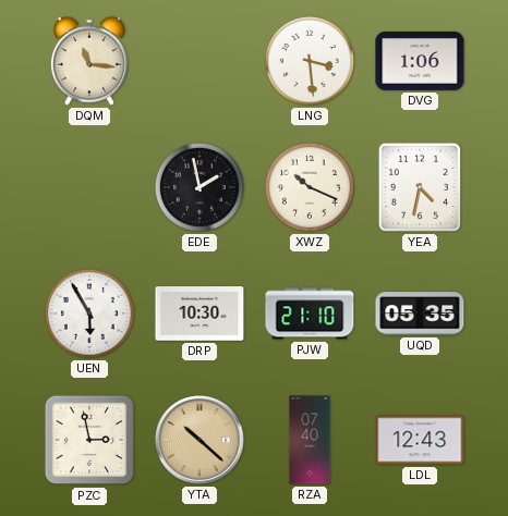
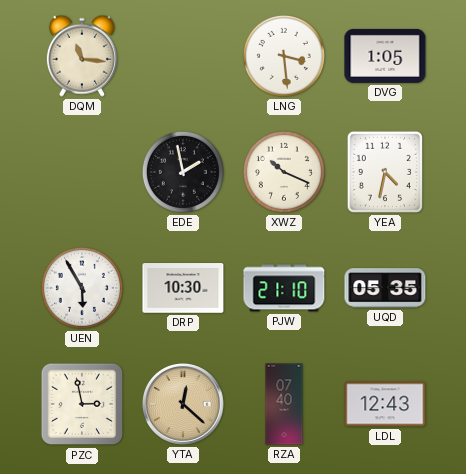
DVG: 1:06 -> 1:05 (385, 56)
YTA: 10:22 -> 12:22 (184, 405)
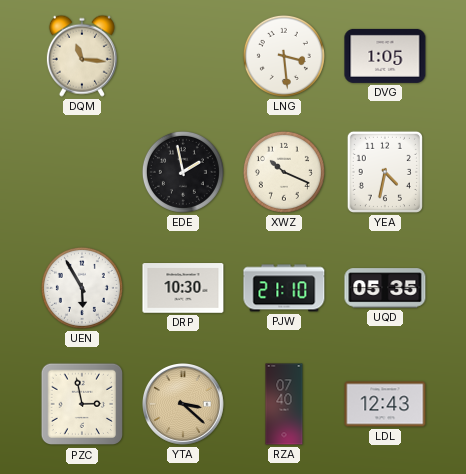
YTA: 12:22 -> 3:22 (184, 405)
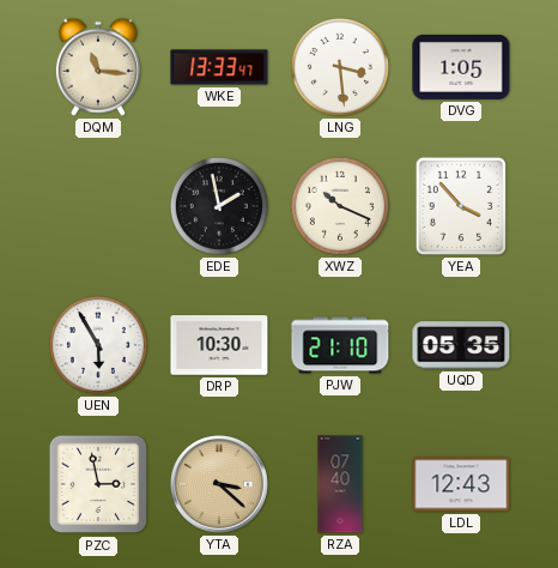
WKE: none -> 13:33 (219, 67)
YEA: 4:32 -> 3:53 (461, 206)
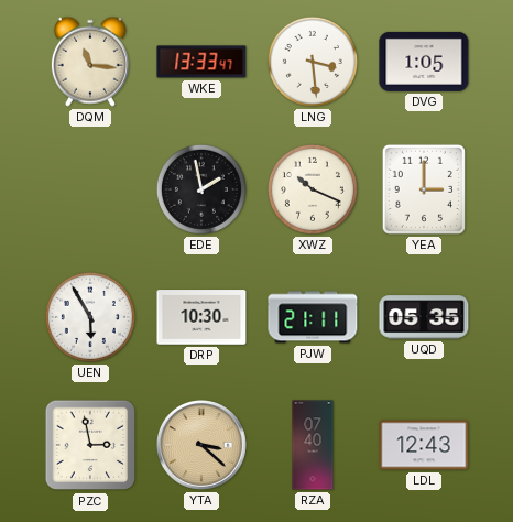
YEA: 3:53 -> 3:00 (424, 189)
PJW: 21:10 -> 21:11 (313, 317)
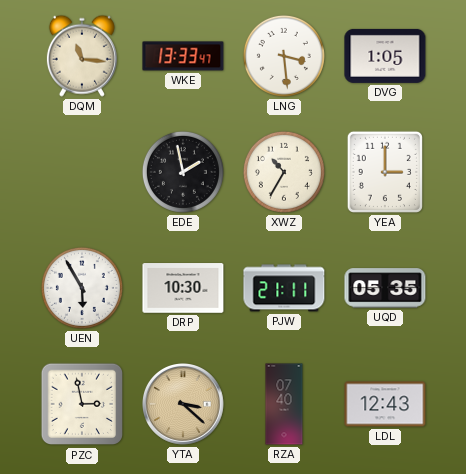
XWZ: 10:19 -> 10:35 (284, 172)
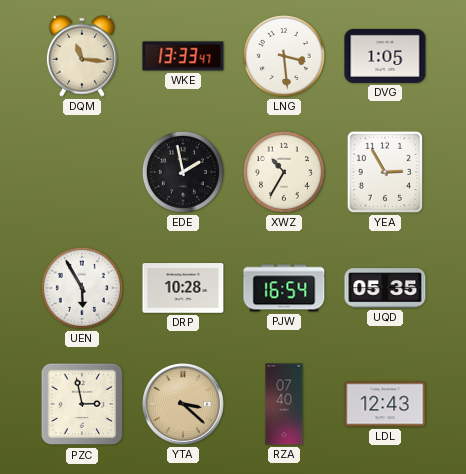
YEA: 3:00 -> 2:55 (385, 172)
DRP: 10:30 -> 10:28 (183, 288)
PJW: 21:11 -> 16:54 (284, 288)
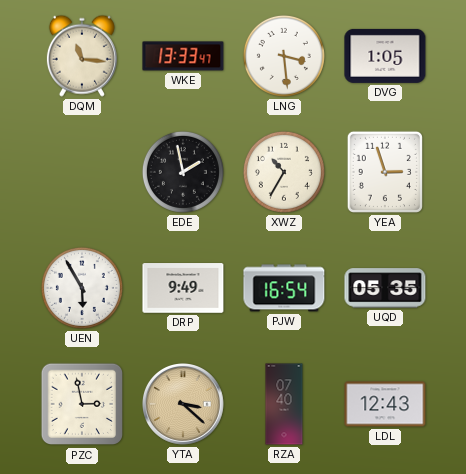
YEA: 2:55 -> 2:57 (385, 172)
DRP: 10:28 -> 9:49 (183, 288)
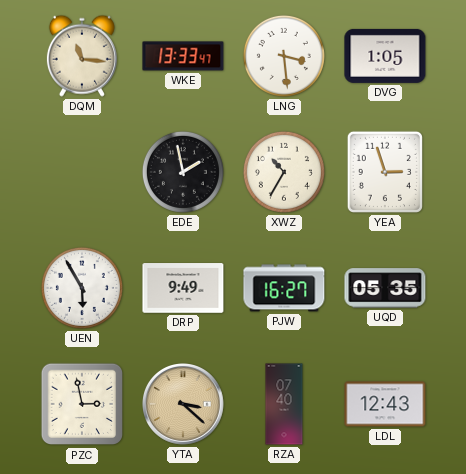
PJW: 16:54 -> 16:27 (284, 288)
